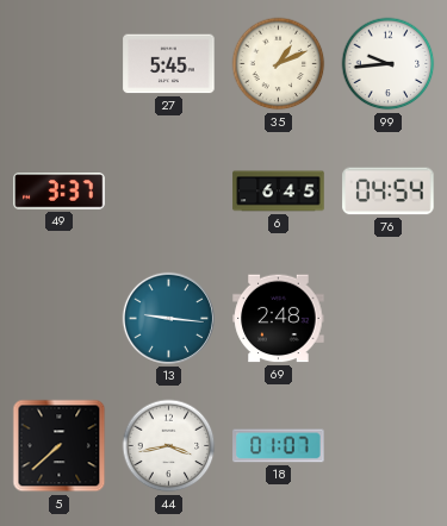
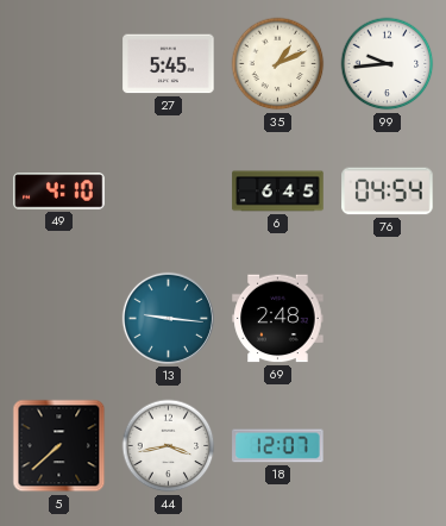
49: 3:37 -> 4:10 (59, 192)
18: 01:07 -> 12:07 (278, 446)
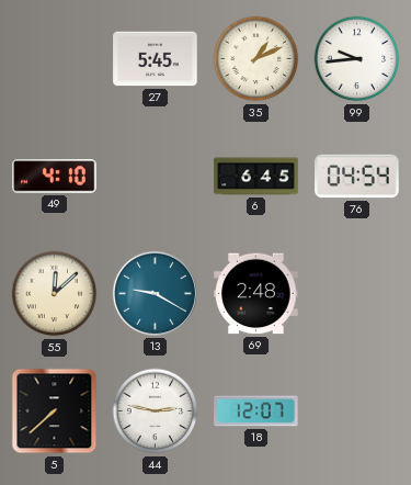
55: none -> 12:08 (55, 294)
13: 9:16 -> 9:20 (155, 293)
44: 3:43 -> 2:47 (156, 411)
